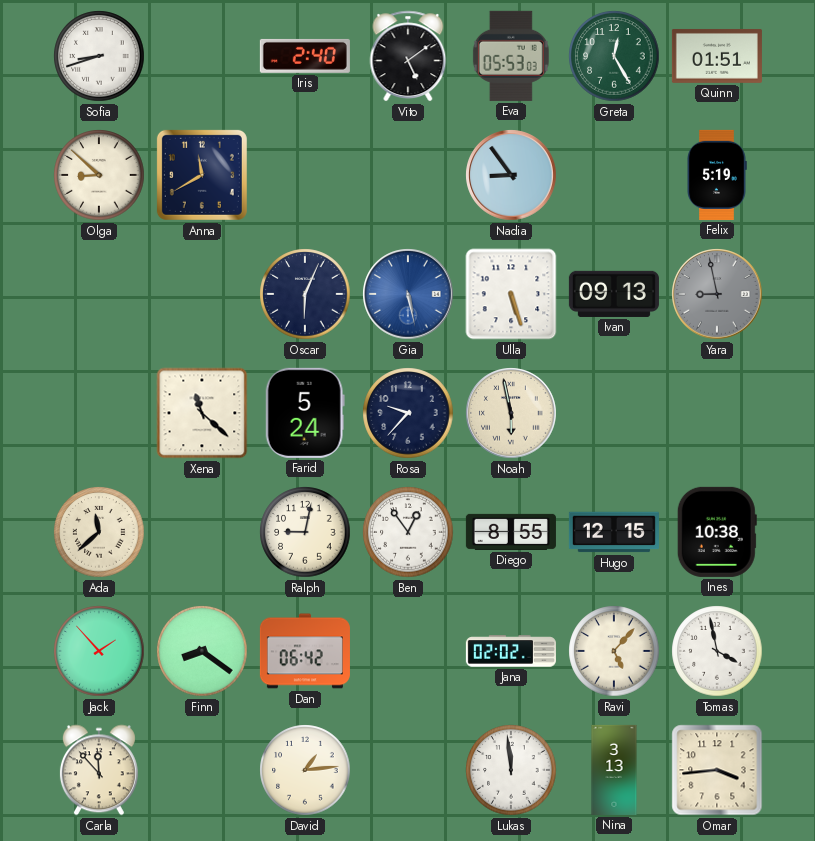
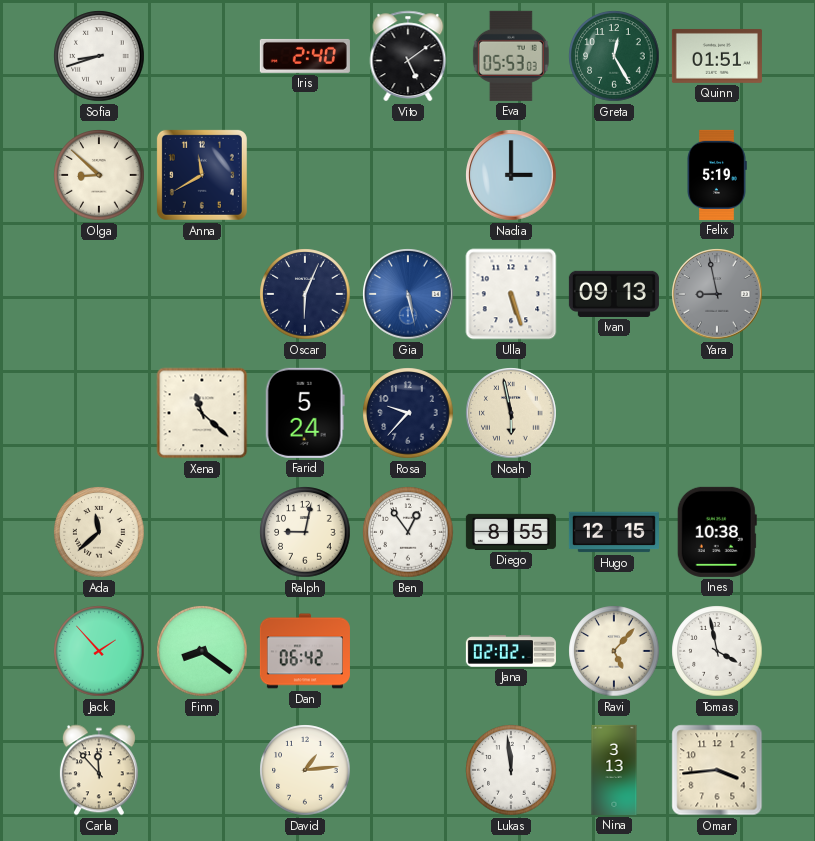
Nadia: 8:54 -> 3:00 (511, 175)
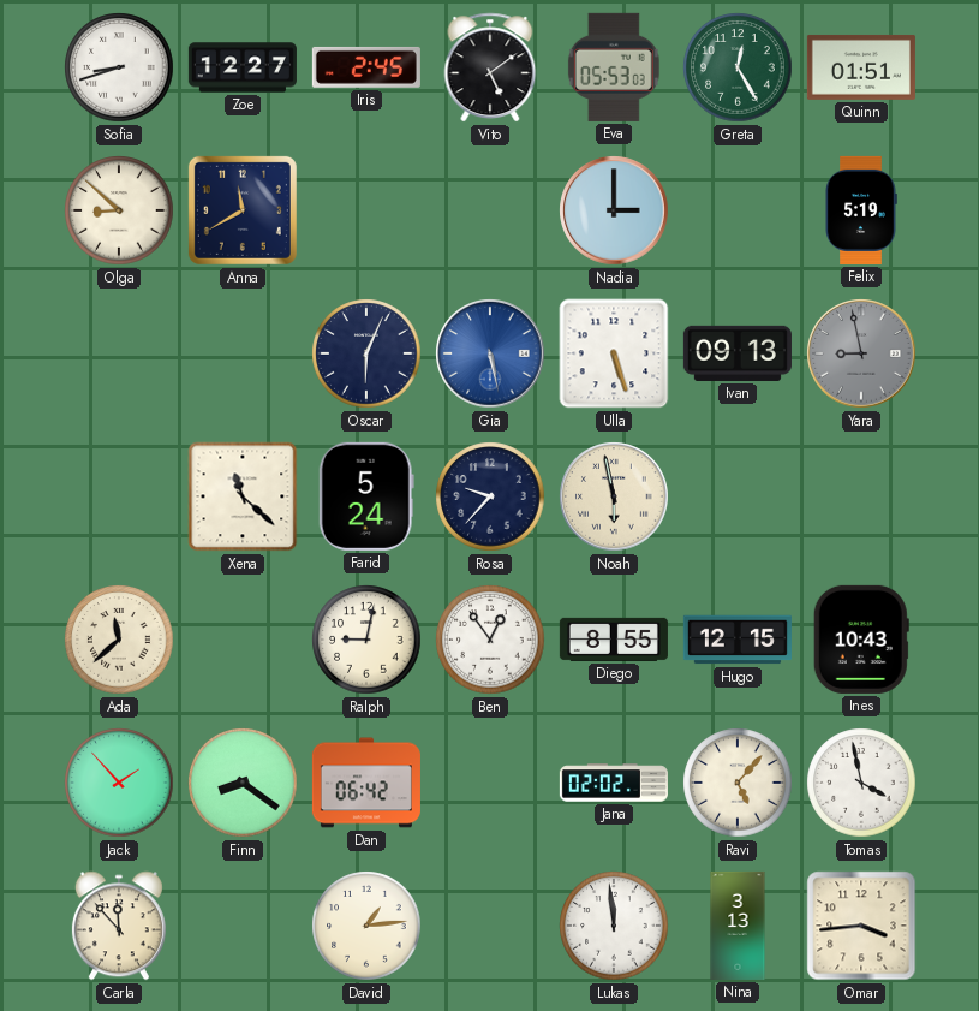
Zoe: none -> 12:27 (243, 67)
Iris: 2:40 -> 2:45 (366, 67)
Ines: 10:38 -> 10:43 (861, 640)
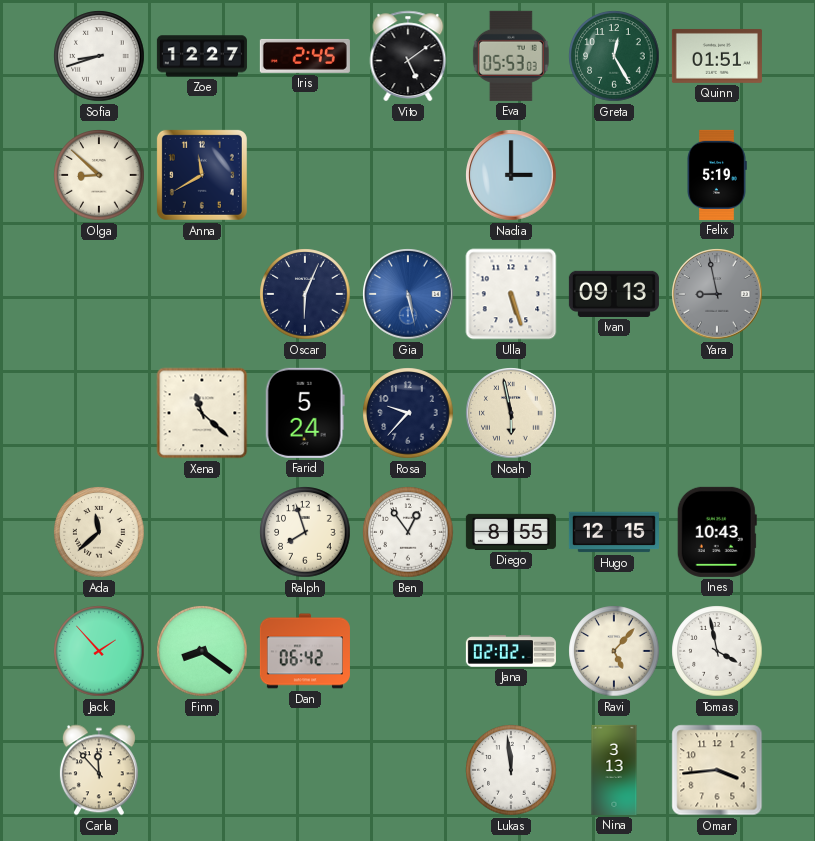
Ralph: 9:02 -> 7:57 (305, 532)
David: 1:14 -> none (366, 926)
